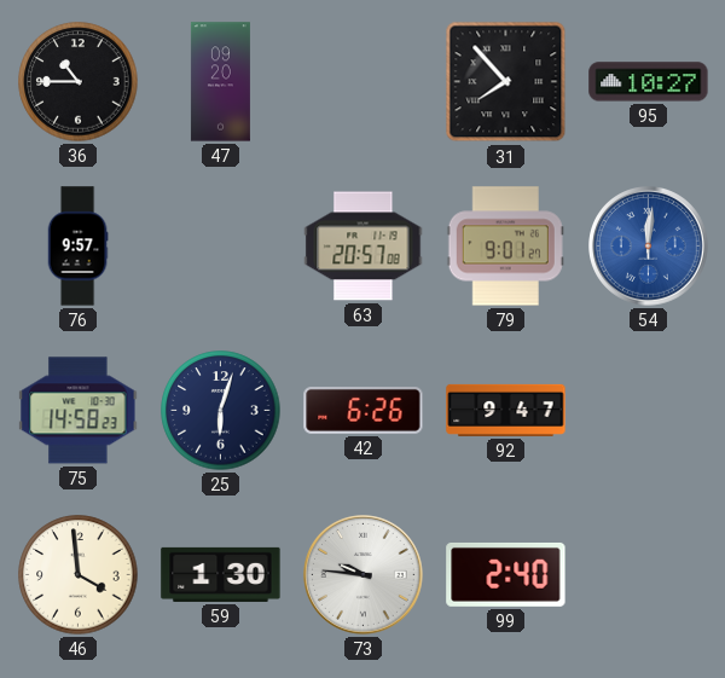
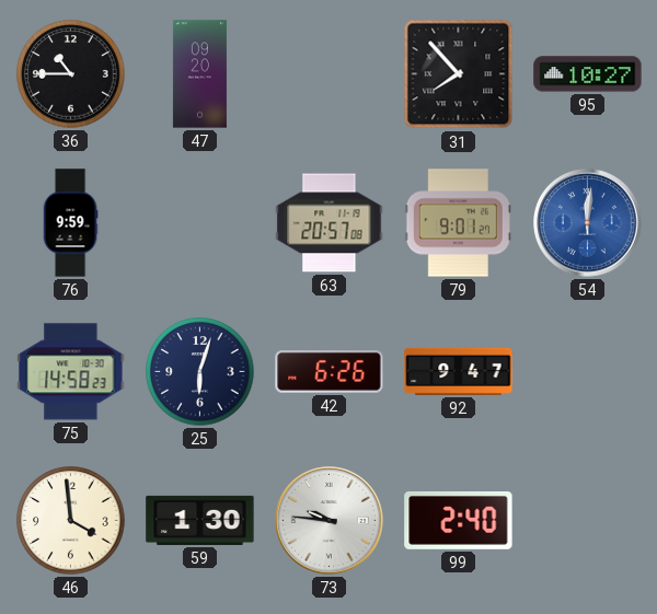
76: 9:57 -> 9:59 (70, 223)
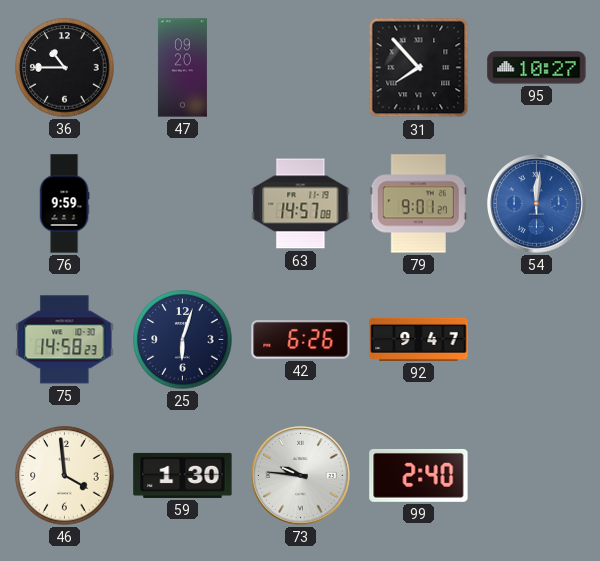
63: 20:57 -> 14:57 (301, 204)
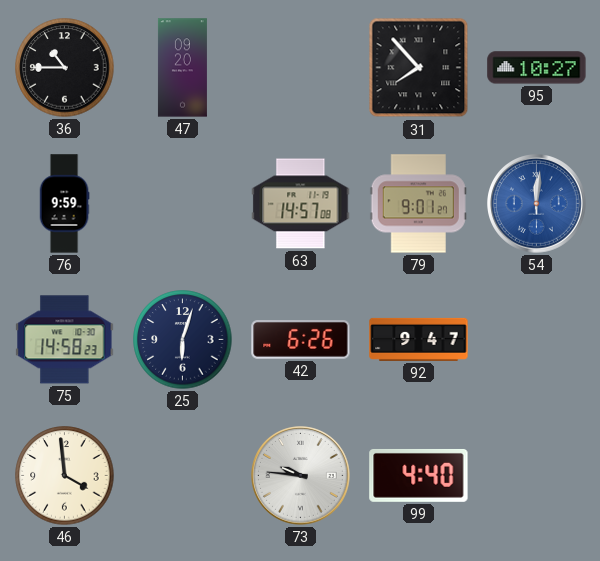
59: 1:30 -> none (183, 475)
99: 2:40 -> 4:40 (419, 475)
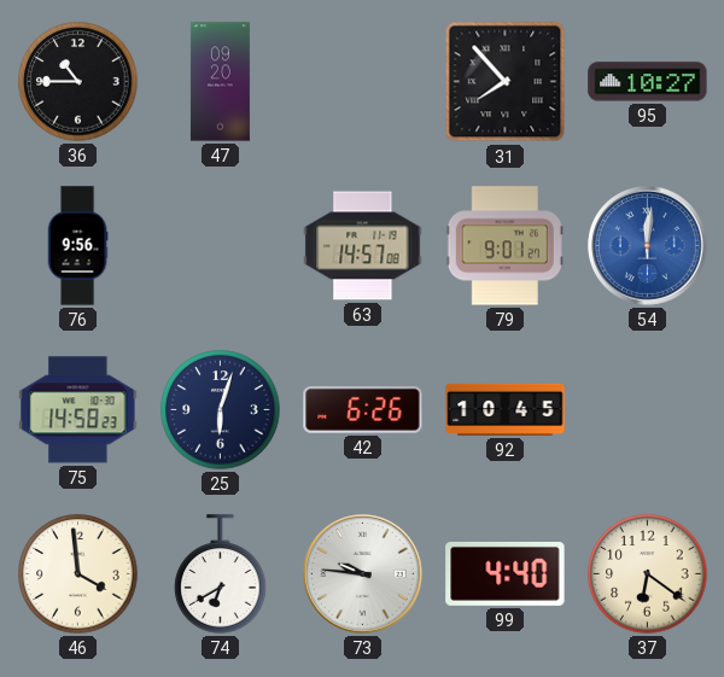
76: 9:59 -> 9:56 (77, 246)
92: 9:47 -> 10:45 (506, 409)
74: none -> 6:40 (221, 574)
37: none -> 6:21 (648, 574)
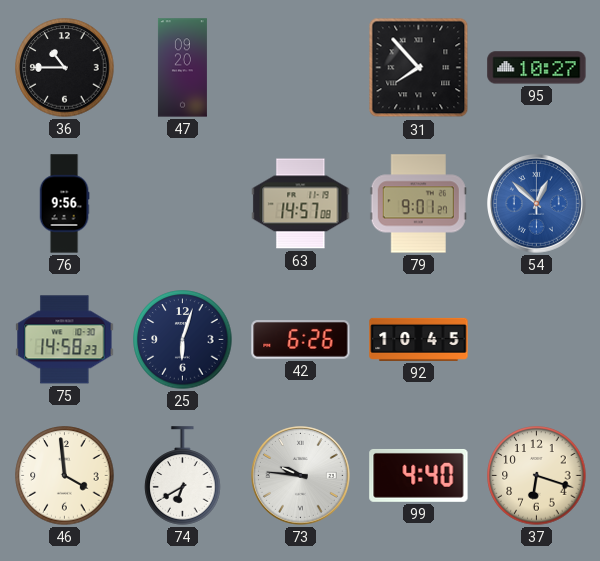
54: 12:01 -> 12:52 (537, 204)
37: 6:21 -> 6:18 (537, 476)
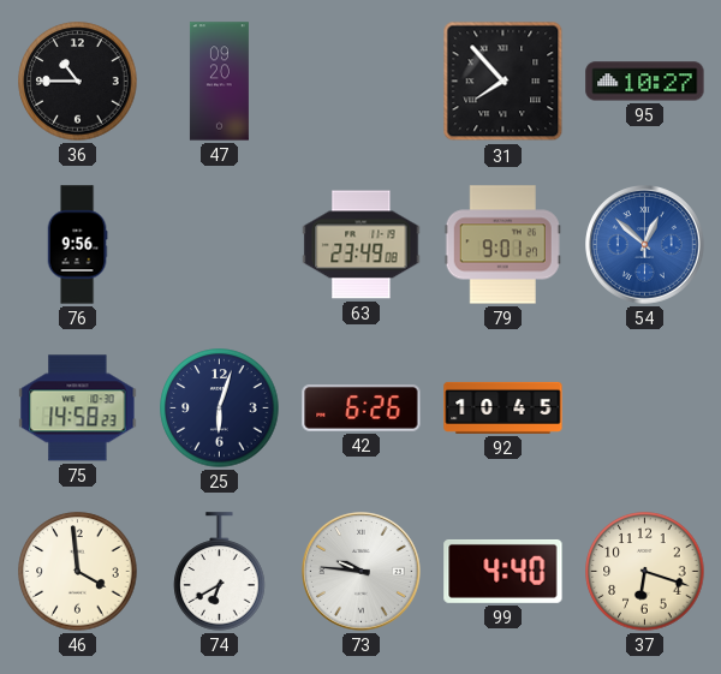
63: 14:57 -> 23:49 (362, 245)
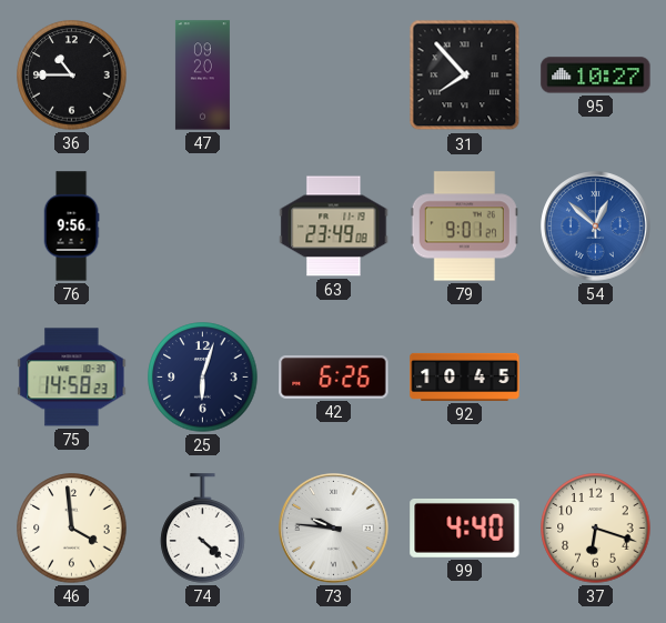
74: 6:40 -> 4:22 (203, 529)
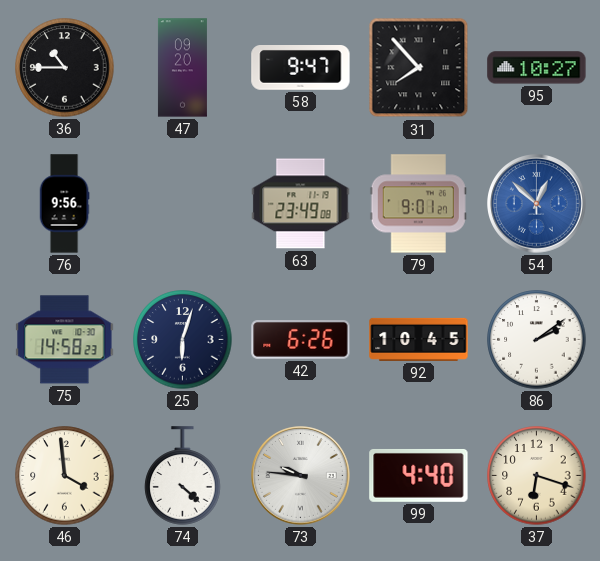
58: none -> 9:47 (301, 68)
86: none -> 2:09 (537, 340)
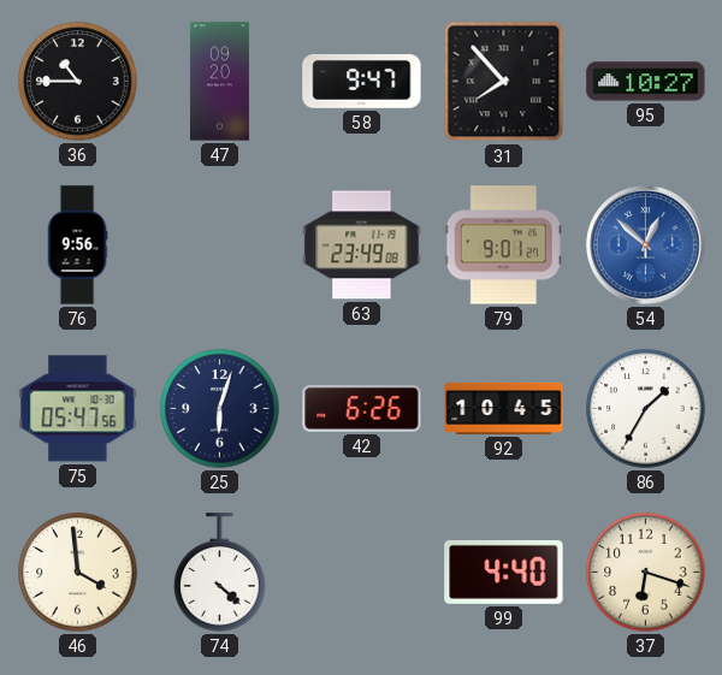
75: 14:58 -> 05:47 (78, 409)
86: 2:09 -> 1:35 (646, 409)
73: 9:46 -> none (301, 476)
